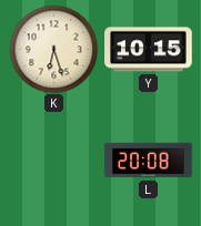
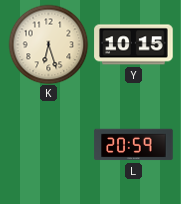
L: 20:08 -> 20:59 (134, 145)
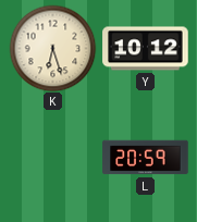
Y: 10:15 -> 10:12 (146, 49)
